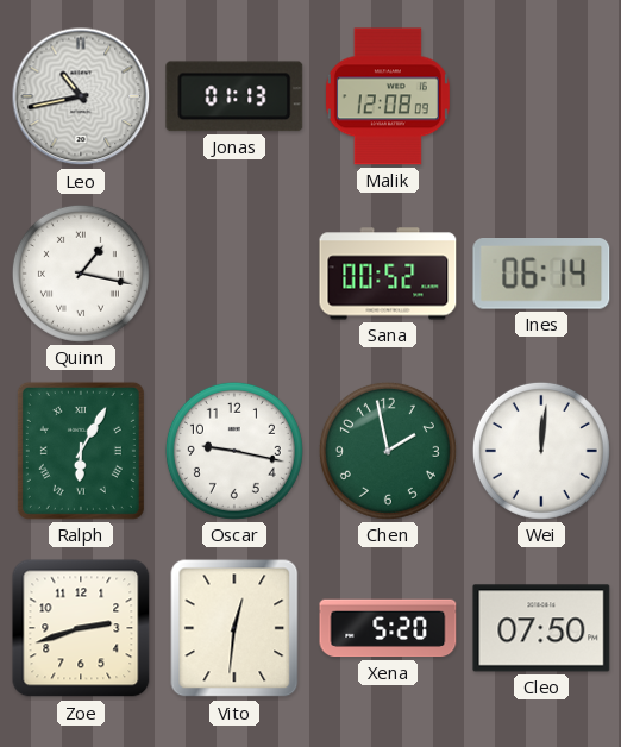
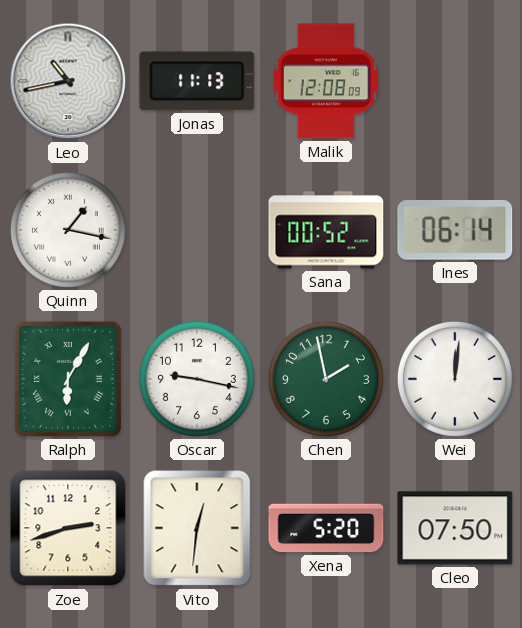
Jonas: 01:13 -> 11:13 (197, 81)
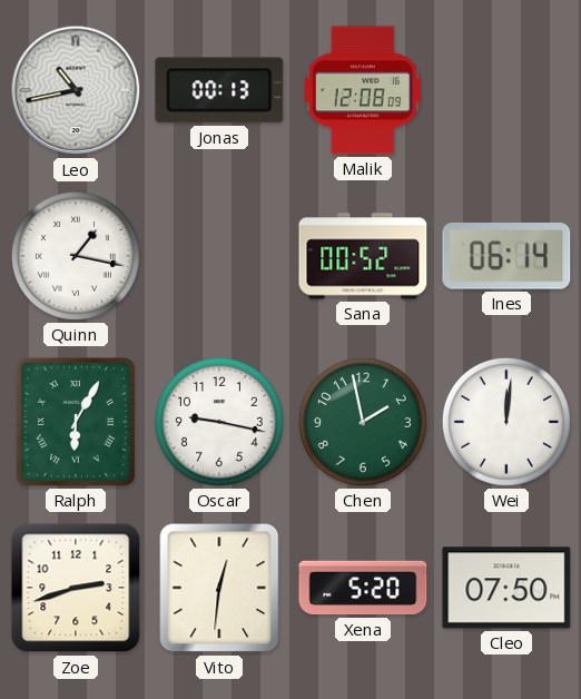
Jonas: 11:13 -> 00:13 (219, 90)
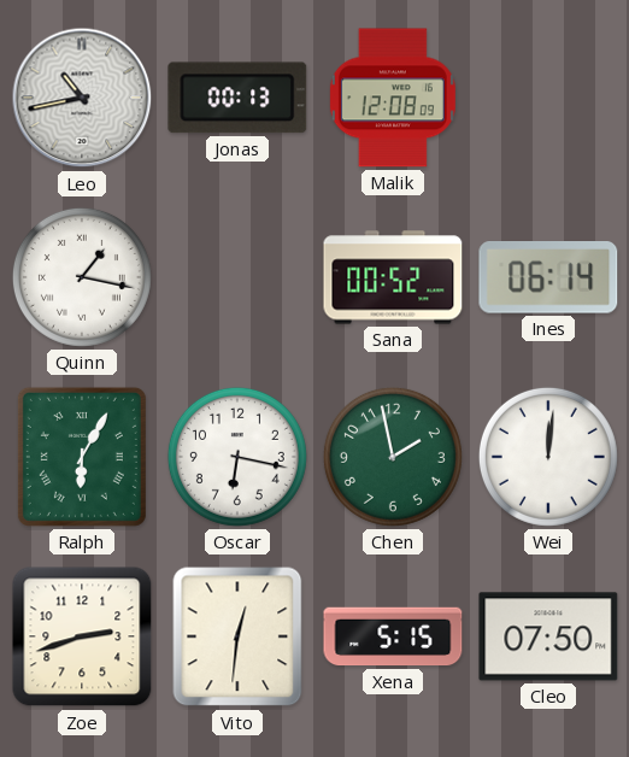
Oscar: 9:17 -> 6:17 (237, 457)
Xena: 5:20 -> 5:15 (393, 636)
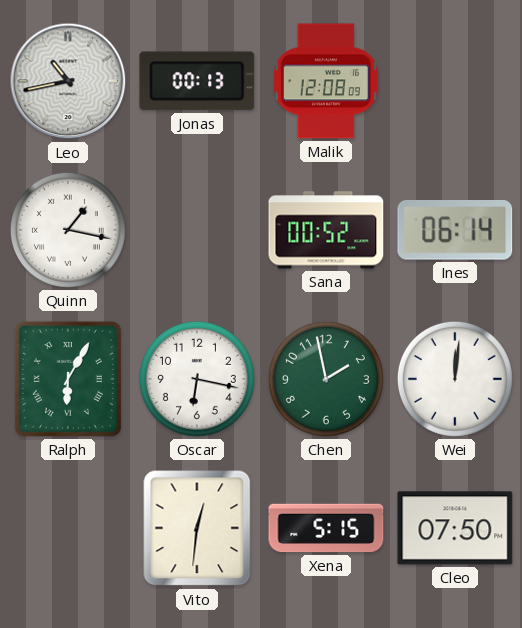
Zoe: 2:42 -> none (82, 636)
